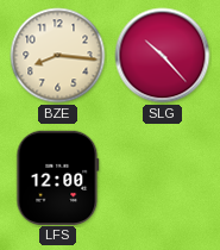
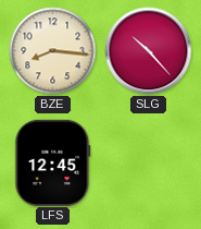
LFS: 12:00 -> 12:45 (53, 162)
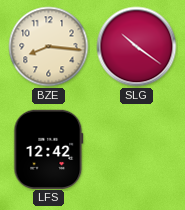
SLG: 10:23 -> 10:21 (137, 47)
LFS: 12:45 -> 12:42 (49, 149)
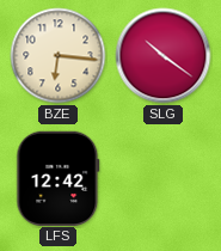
BZE: 8:16 -> 6:16 (59, 56)
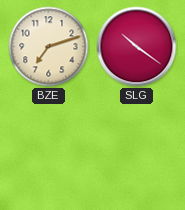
BZE: 6:16 -> 7:12 (49, 47)
LFS: 12:42 -> none (59, 178)
